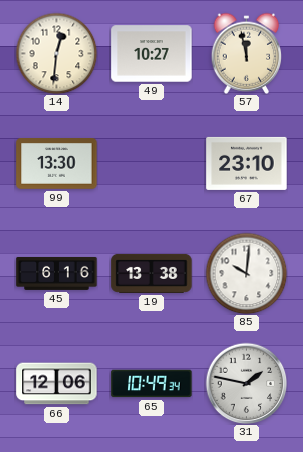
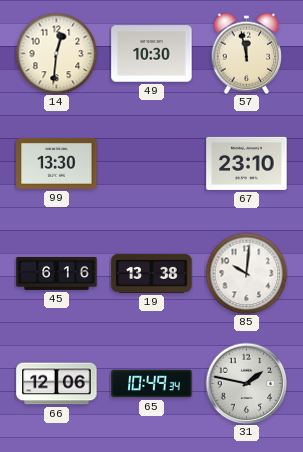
49: 10:27 -> 10:30 (152, 54)
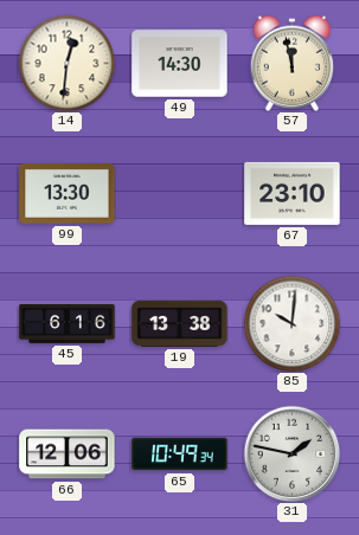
49: 10:30 -> 14:30 (180, 64)
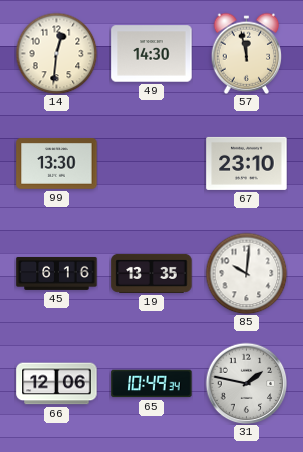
19: 13:38 -> 13:35 (152, 273)
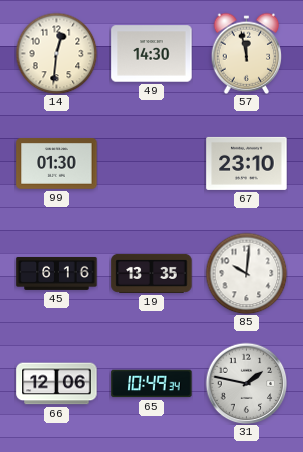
99: 13:30 -> 01:30 (57, 164)
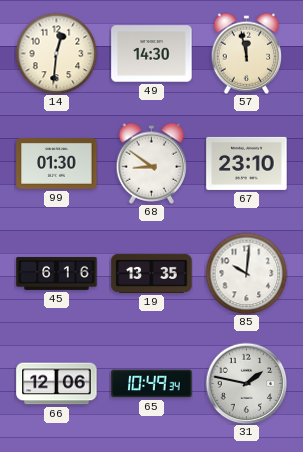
68: none -> 8:51 (152, 163)
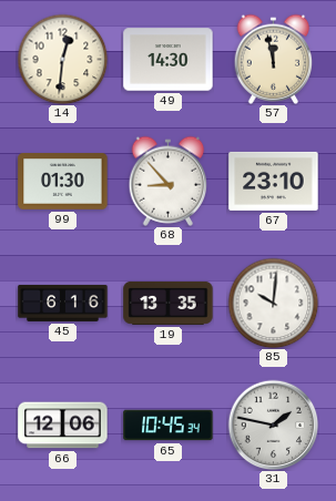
68: 8:51 -> 8:53 (169, 181)
65: 10:49 -> 10:45 (169, 426)
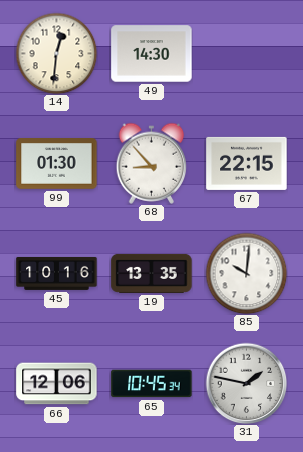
57: 11:58 -> none (274, 59)
67: 23:10 -> 22:15 (247, 163)
45: 6:16 -> 10:16 (57, 273)
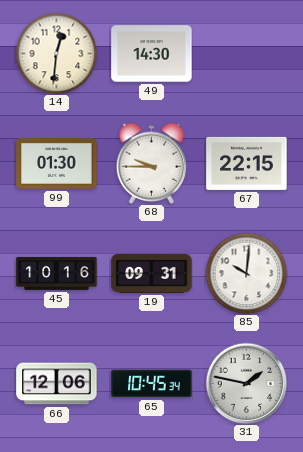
68: 8:53 -> 9:45 (152, 163)
19: 13:35 -> 09:31 (152, 273)
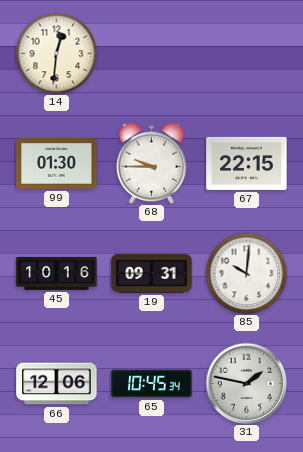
49: 14:30 -> none (152, 54)
